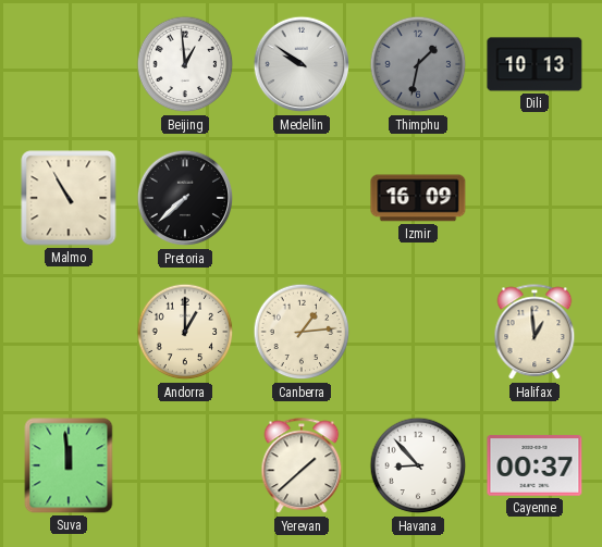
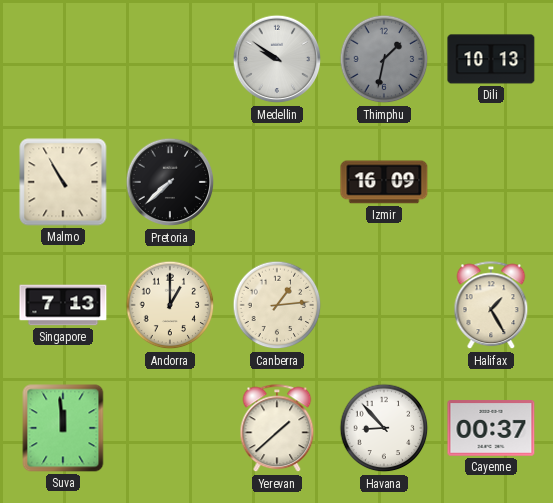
Beijing: 12:59 -> none (185, 64)
Singapore: none -> 7:13 (63, 305)
Halifax: 12:59 -> 1:25 (491, 306)
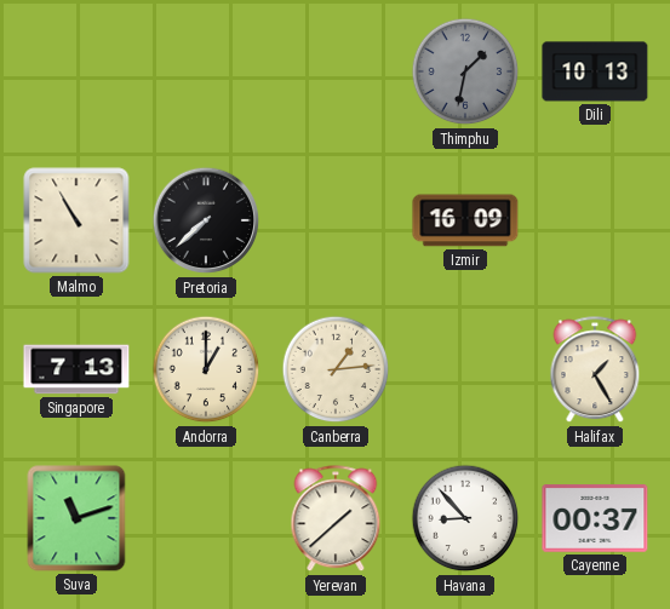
Medellin: 9:51 -> none (277, 59)
Suva: 11:59 -> 11:12 (76, 518)
